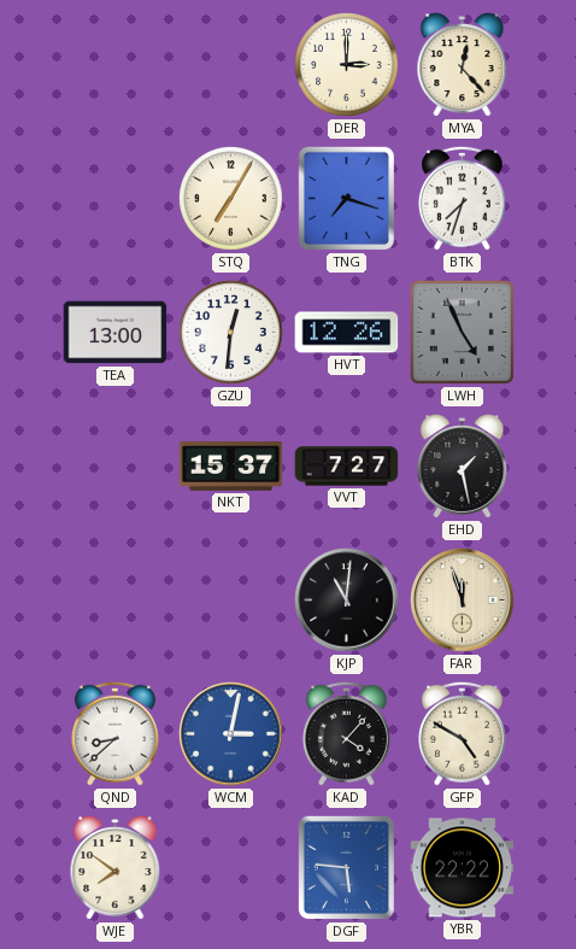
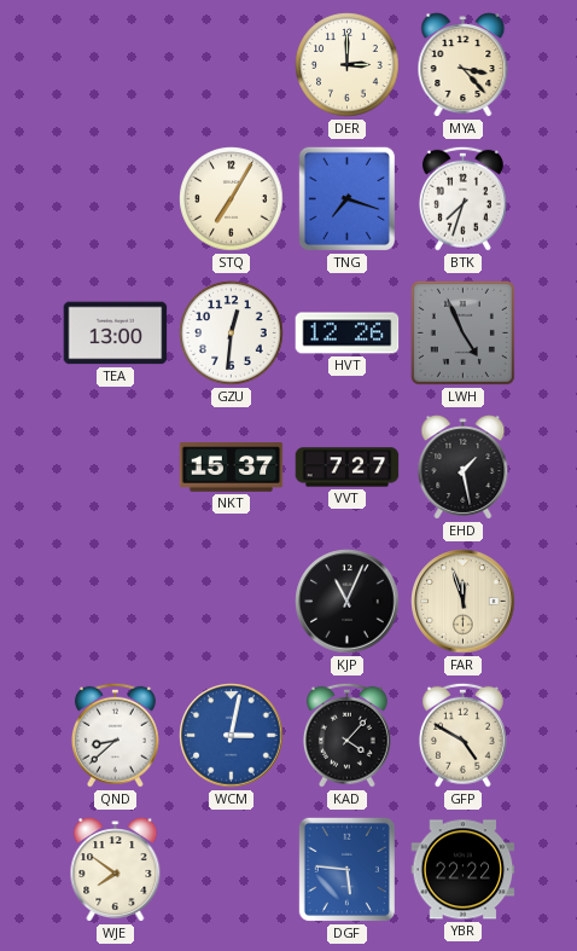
MYA: 12:23 -> 3:23 (464, 65)
KJP: 11:01 -> 11:04 (348, 602)
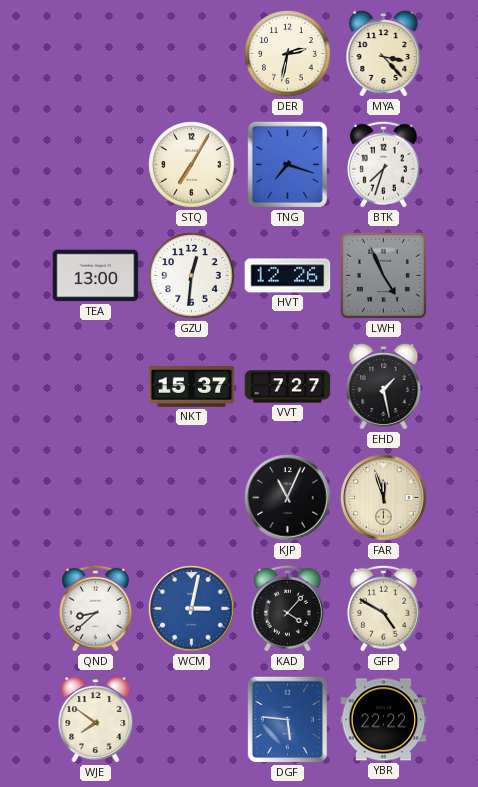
DER: 3:00 -> 2:32 (288, 54)
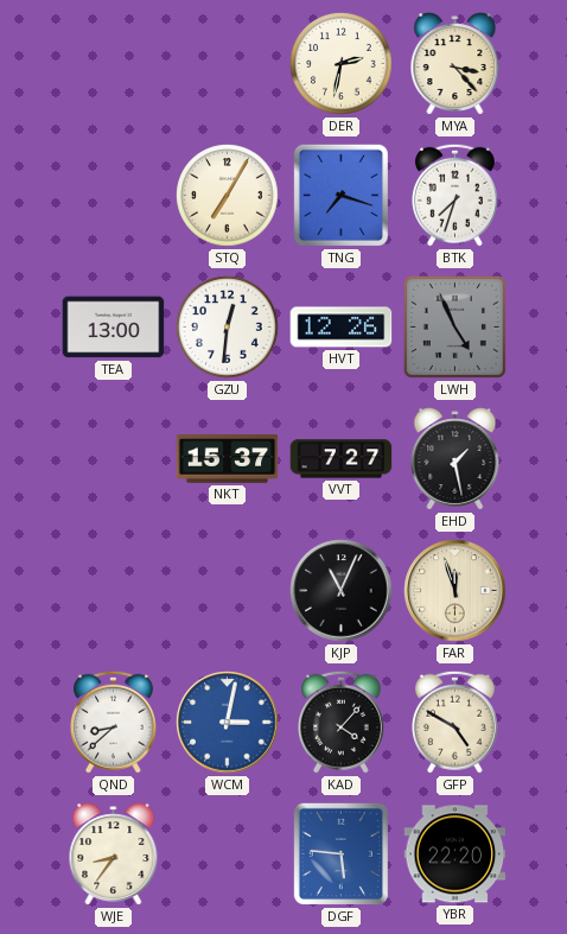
WJE: 7:51 -> 8:36 (114, 854)
YBR: 22:22 -> 22:20 (455, 854)
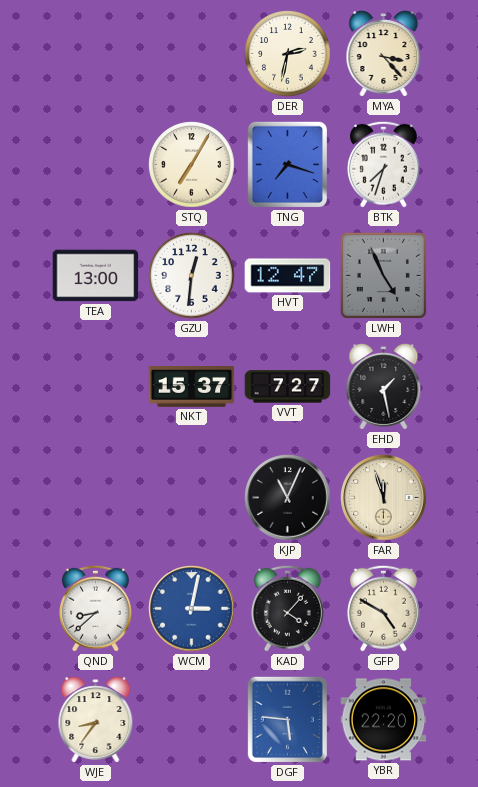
HVT: 12:26 -> 12:47 (288, 276)
